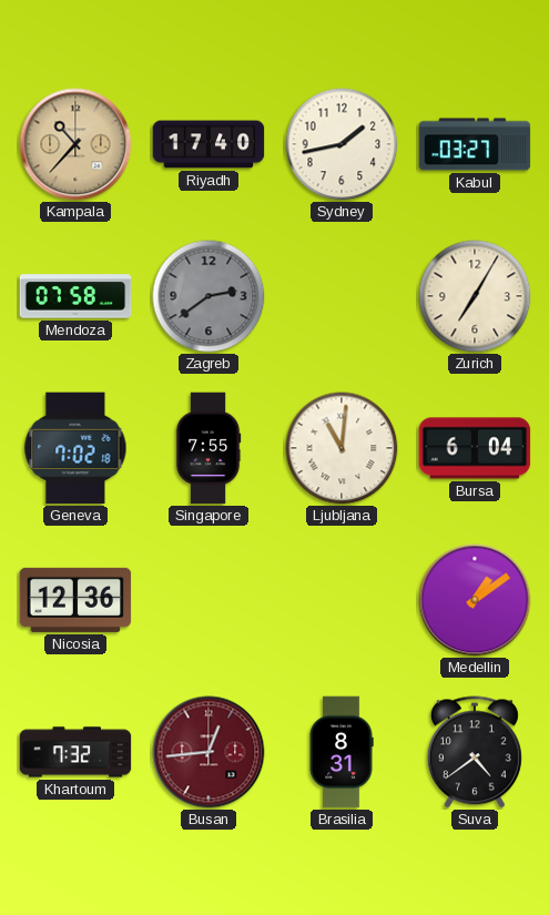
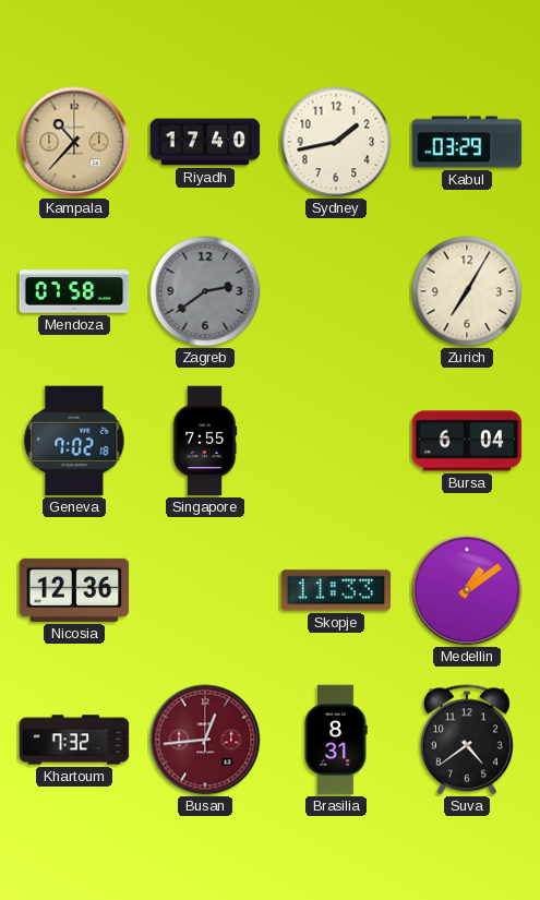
Kabul: 03:27 -> 03:29 (467, 142)
Ljubljana: 11:01 -> none (342, 448)
Skopje: none -> 11:33 (336, 590)
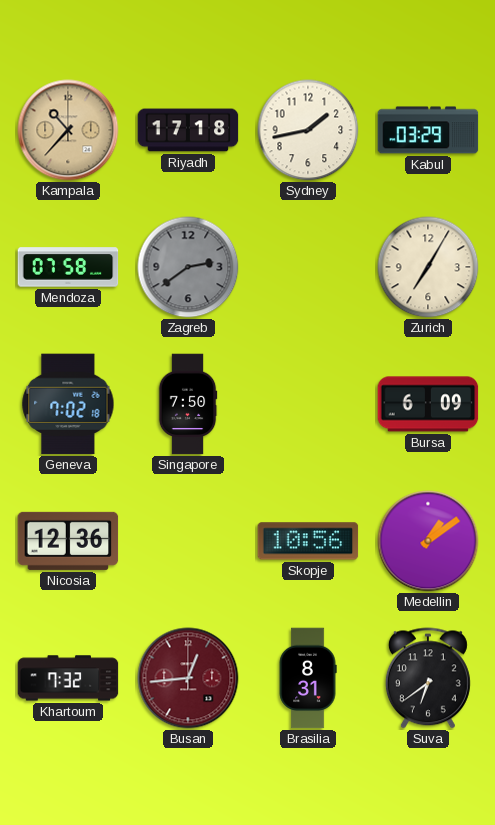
Riyadh: 17:40 -> 17:18 (188, 130)
Singapore: 7:55 -> 7:50 (188, 404)
Bursa: 6:04 -> 6:09 (428, 404)
Skopje: 11:33 -> 10:56 (308, 541)
Suva: 4:39 -> 6:39 (428, 678)
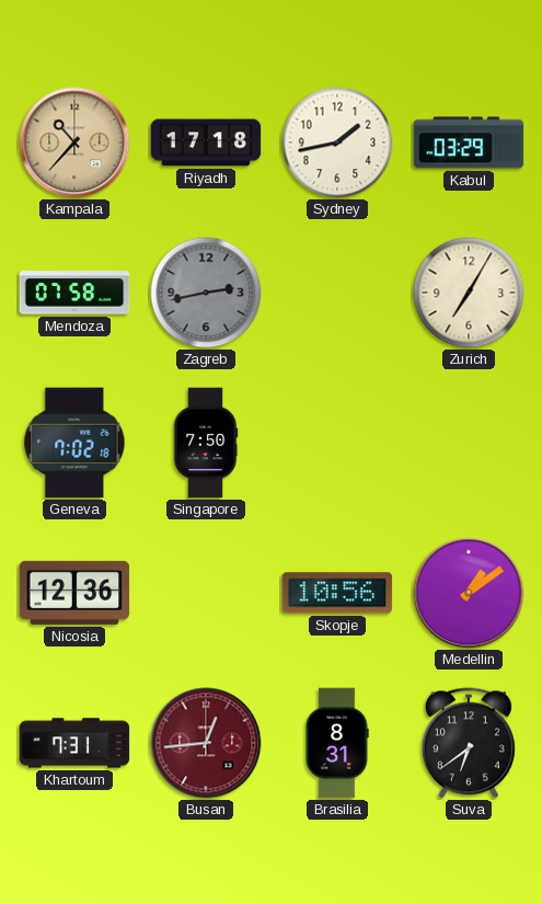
Zagreb: 2:39 -> 2:43 (206, 293)
Bursa: 6:09 -> none (428, 404)
Khartoum: 7:32 -> 7:31 (74, 743)
